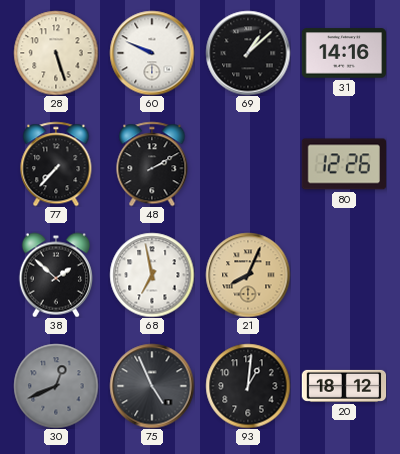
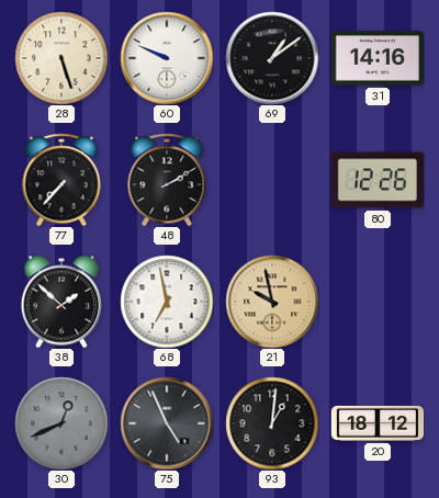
69: 1:08 -> 1:09 (272, 58)
21: 8:04 -> 9:58 (272, 302)
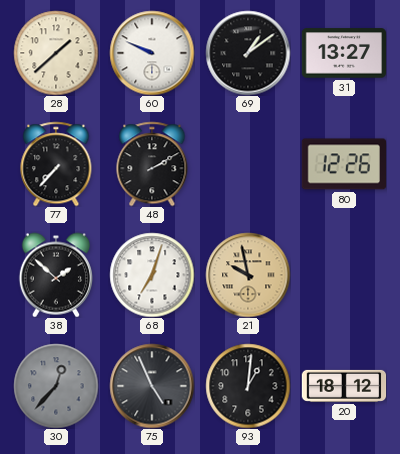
28: 5:27 -> 1:38 (56, 53)
31: 14:16 -> 13:27 (344, 53)
68: 6:58 -> 7:03 (152, 275)
30: 12:41 -> 12:37 (56, 386)
